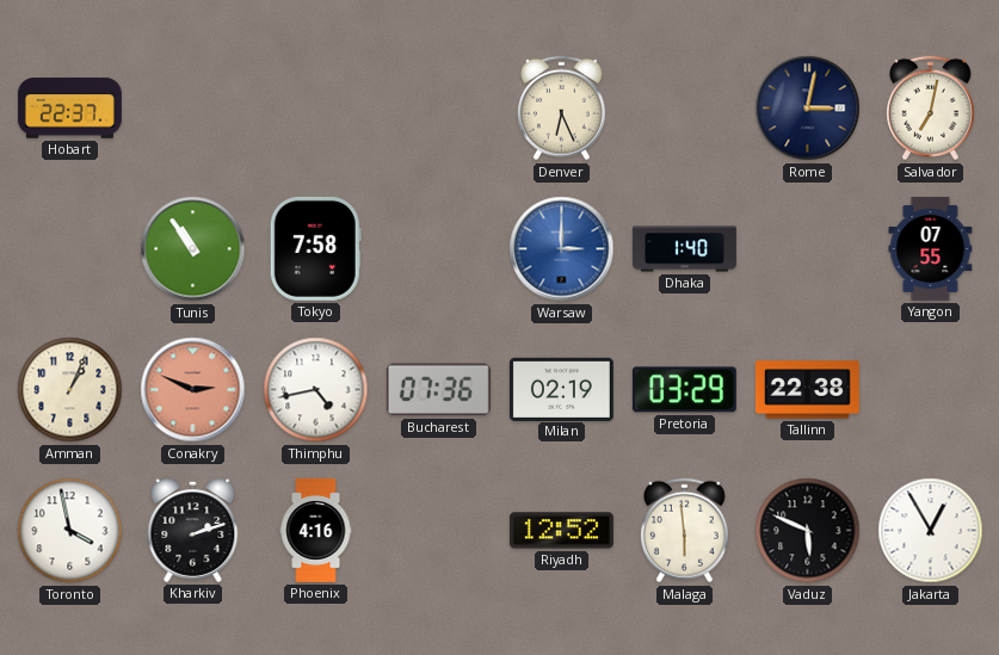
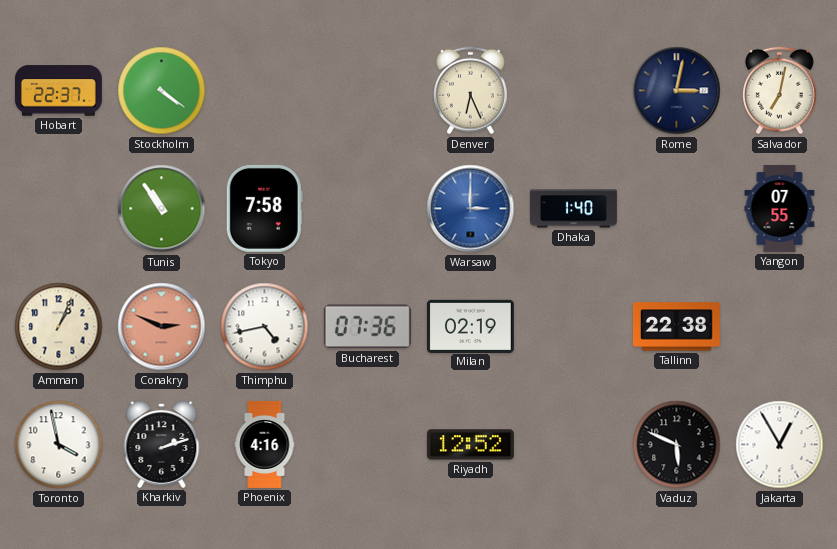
Stockholm: none -> 4:21 (162, 91)
Pretoria: 03:29 -> none (684, 390)
Malaga: 5:59 -> none (685, 531)
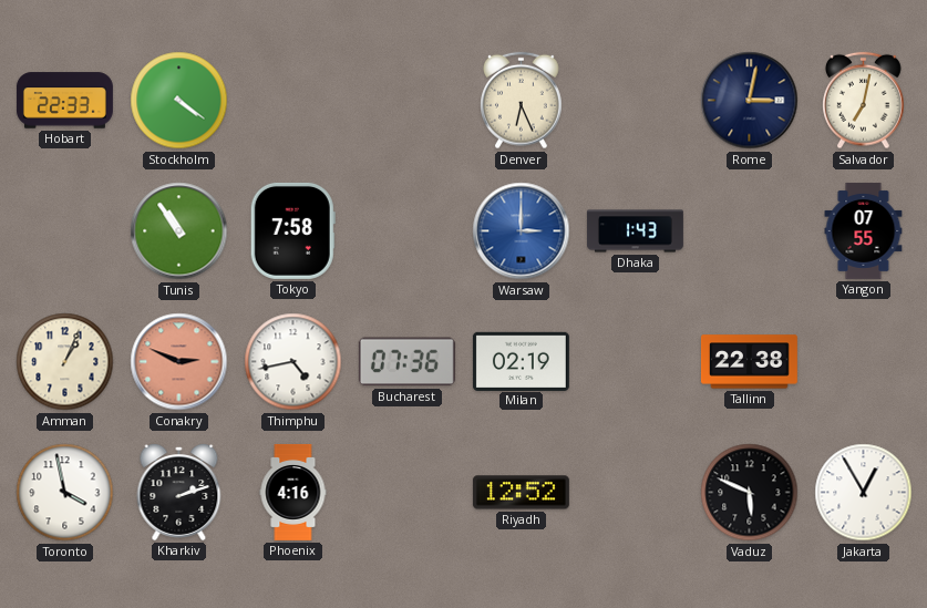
Hobart: 22:37 -> 22:33 (64, 101)
Dhaka: 1:40 -> 1:43 (635, 231)
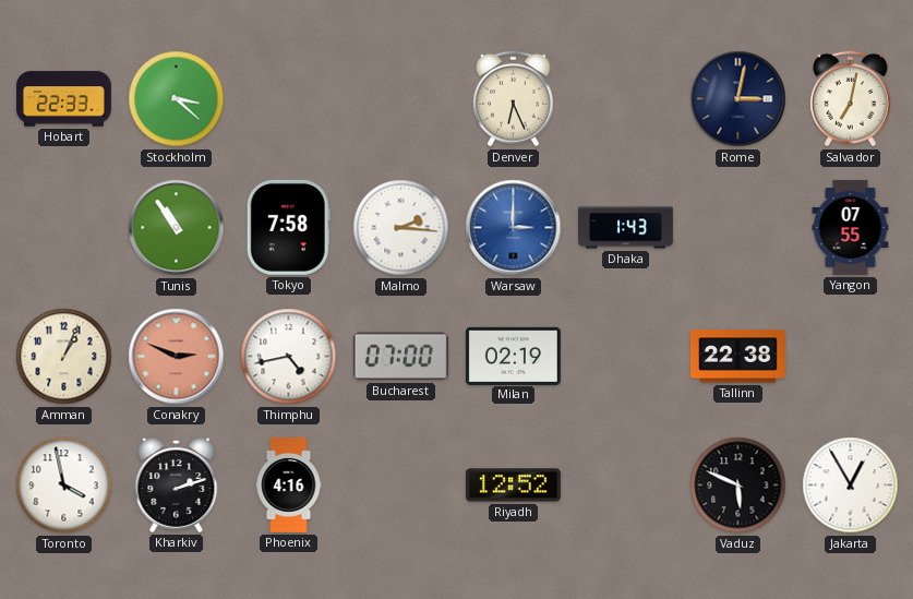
Stockholm: 4:21 -> 3:22 (177, 99)
Malmo: none -> 2:16 (401, 228)
Bucharest: 07:36 -> 07:00 (400, 357)
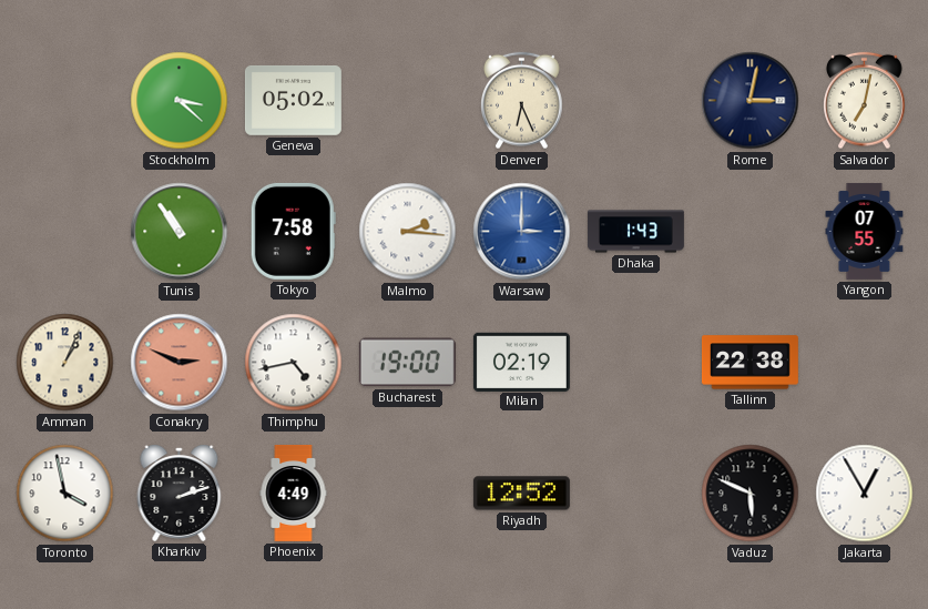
Hobart: 22:33 -> none (63, 99)
Geneva: none -> 05:02 (293, 100)
Bucharest: 07:00 -> 19:00 (407, 363)
Phoenix: 4:16 -> 4:49 (294, 493)
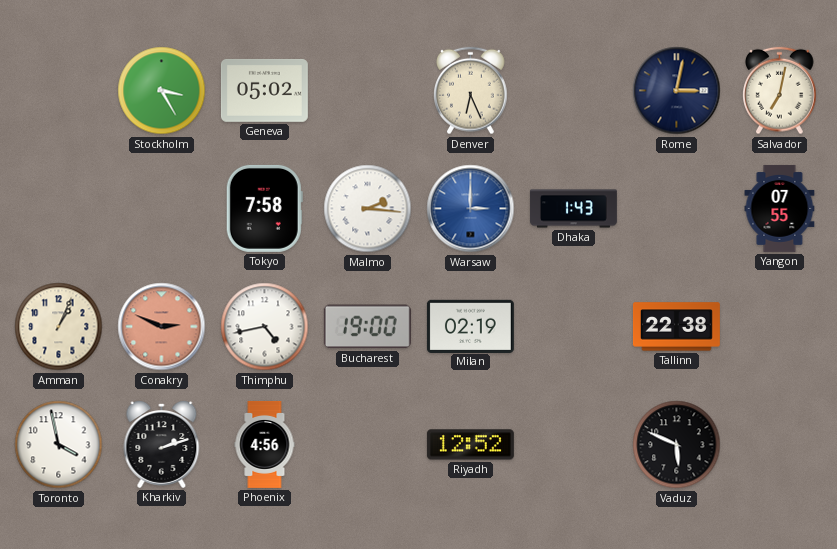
Stockholm: 3:22 -> 3:25 (162, 91)
Tunis: 10:54 -> none (180, 232)
Phoenix: 4:49 -> 4:56 (265, 444)
Jakarta: 12:55 -> none (865, 494)
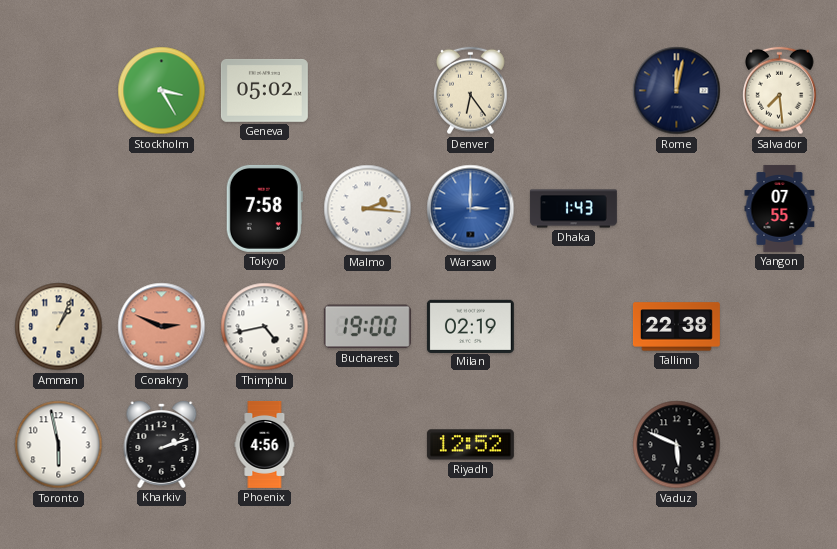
Denver: 6:26 -> 6:24 (471, 91)
Rome: 3:02 -> 12:02 (677, 91)
Salvador: 7:02 -> 7:29 (780, 91)
Toronto: 3:58 -> 5:58 (59, 445)
